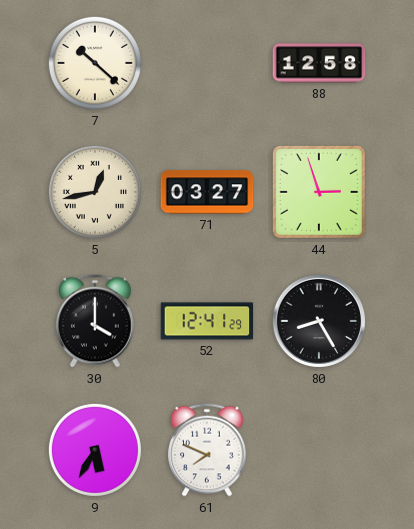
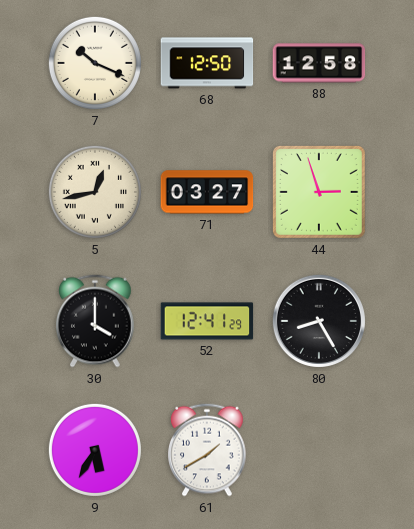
7: 10:22 -> 10:19 (95, 63)
68: none -> 12:50 (207, 63)
61: 7:49 -> 1:40 (207, 450)
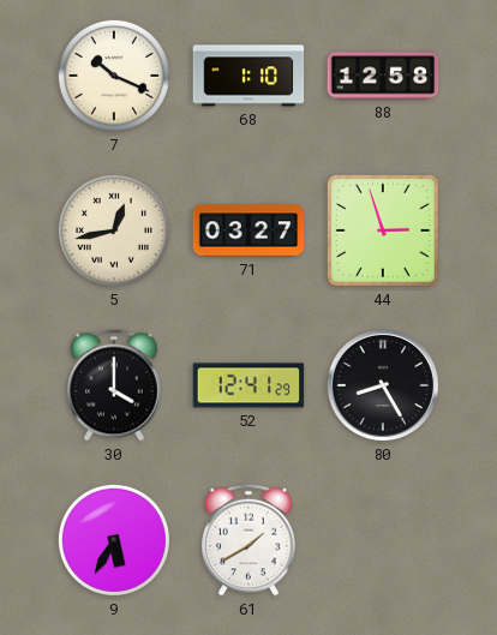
68: 12:50 -> 1:10 (248, 76)
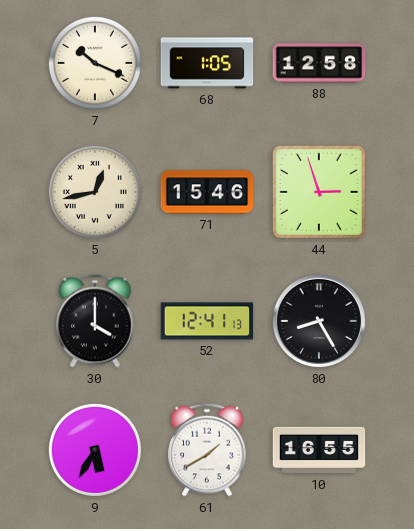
68: 1:10 -> 1:05 (207, 63)
71: 03:27 -> 15:46 (207, 192)
52: 12:41:29 -> 12:41:13 (207, 321)
10: none -> 16:55 (319, 450)
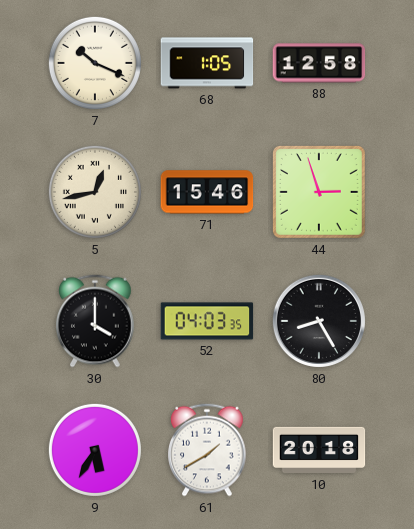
52: 12:41 -> 04:03 (207, 321)
10: 16:55 -> 20:18 (319, 450)
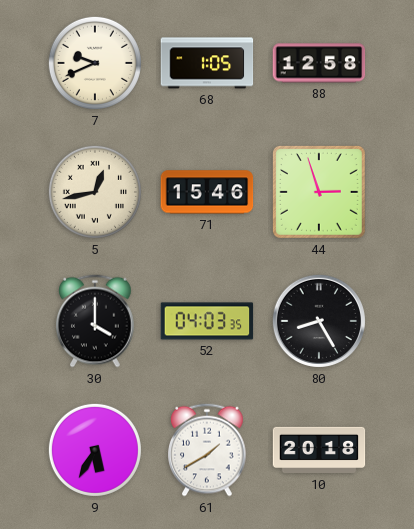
7: 10:19 -> 9:41 (95, 63)
